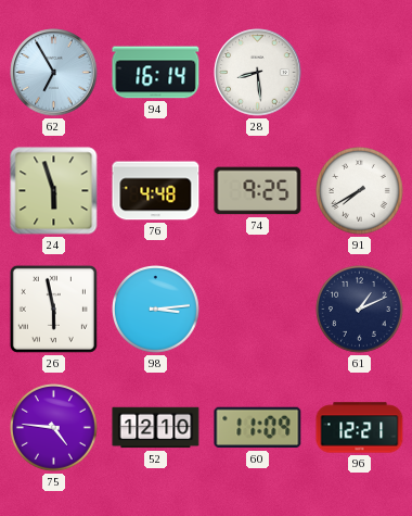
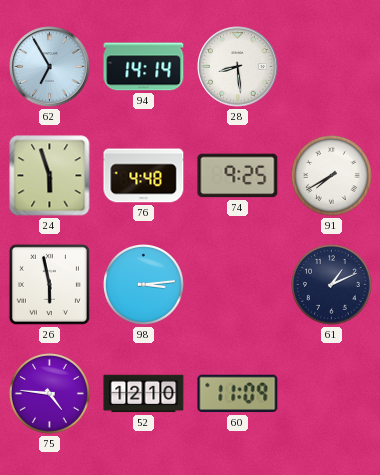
94: 16:14 -> 14:14 (144, 67)
96: 12:21 -> none (360, 428)
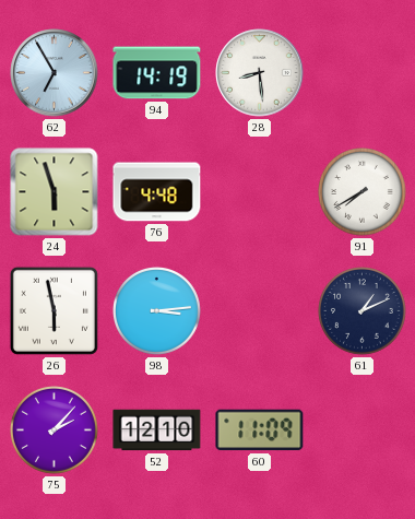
94: 14:14 -> 14:19 (157, 73)
74: 9:25 -> none (238, 176)
75: 4:46 -> 2:07 (55, 430)
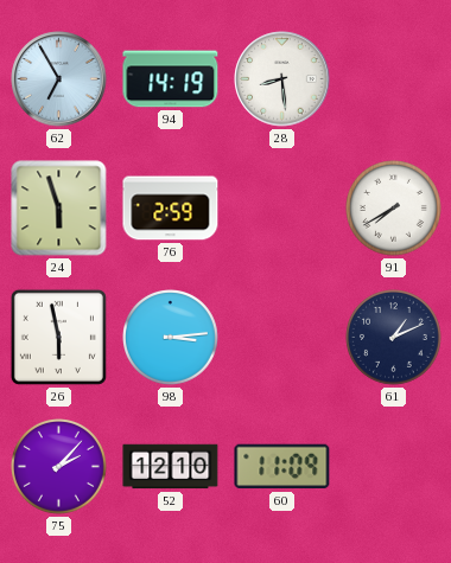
76: 4:48 -> 2:59 (171, 209)
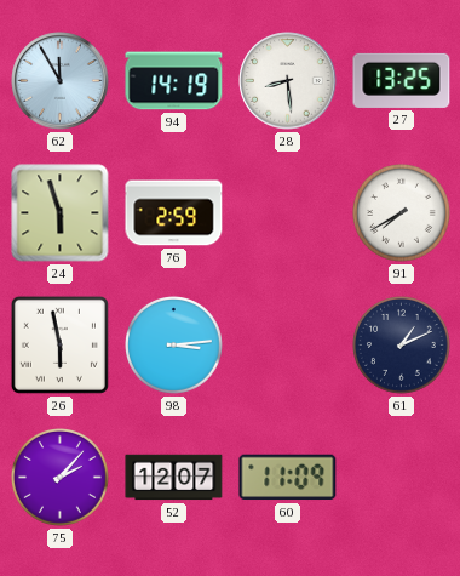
62: 6:55 -> 11:55 (61, 81)
27: none -> 13:25 (402, 80)
52: 12:10 -> 12:07 (174, 478)
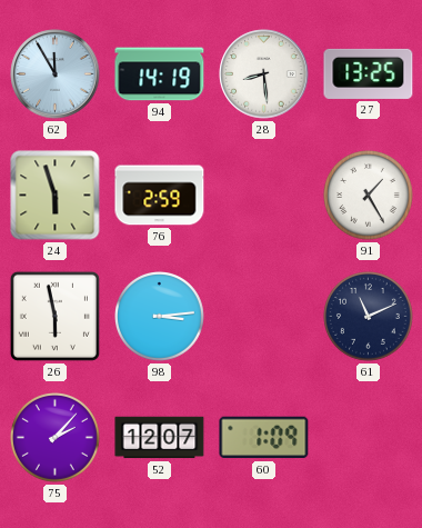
91: 7:40 -> 1:25 (369, 196)
61: 1:11 -> 11:11 (369, 317)
60: 11:09 -> 1:09 (264, 438)
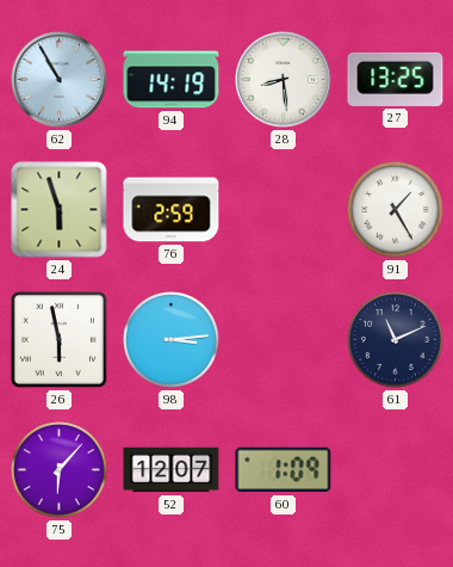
62: 11:55 -> 10:55 (60, 80)
75: 2:07 -> 6:07 (60, 470)
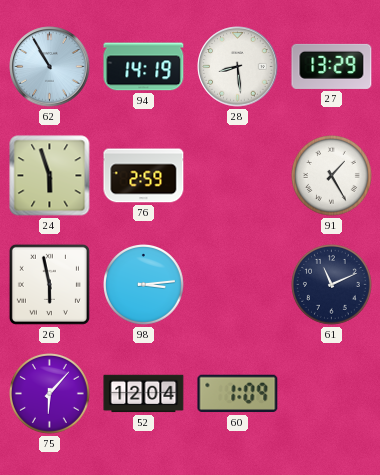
27: 13:25 -> 13:29 (332, 66)
52: 12:07 -> 12:04 (144, 394)
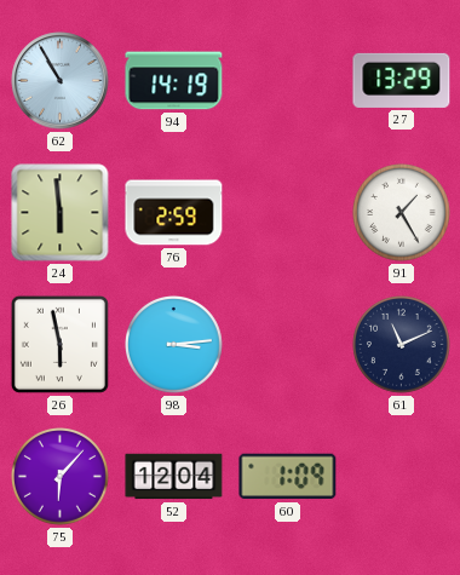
28: 8:29 -> none (238, 67)
24: 5:57 -> 5:59 (61, 213)
